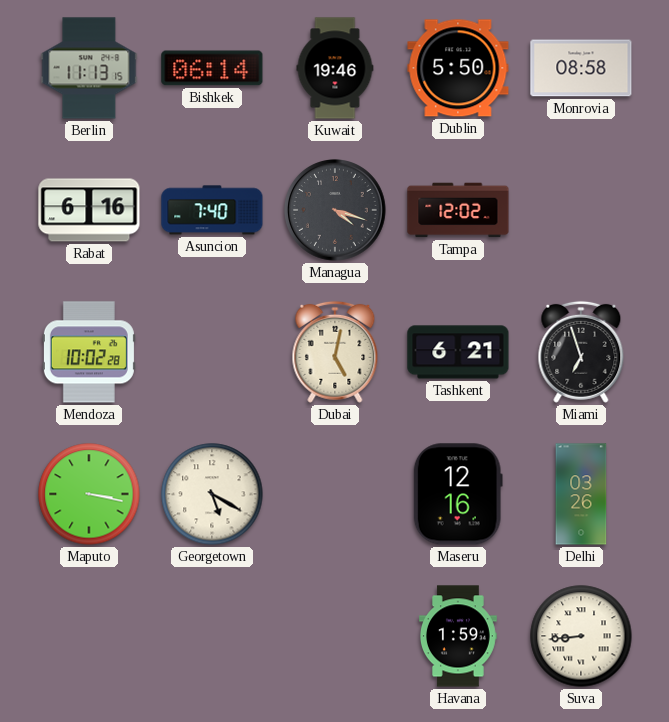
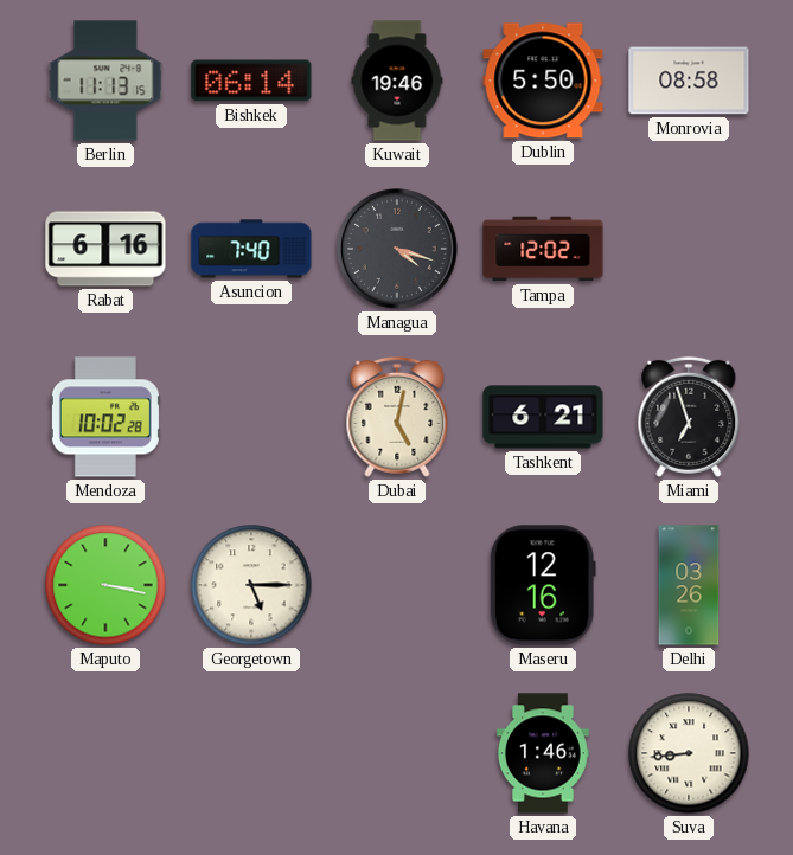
Georgetown: 5:20 -> 5:15 (251, 585)
Havana: 1:59 -> 1:46 (544, 753)
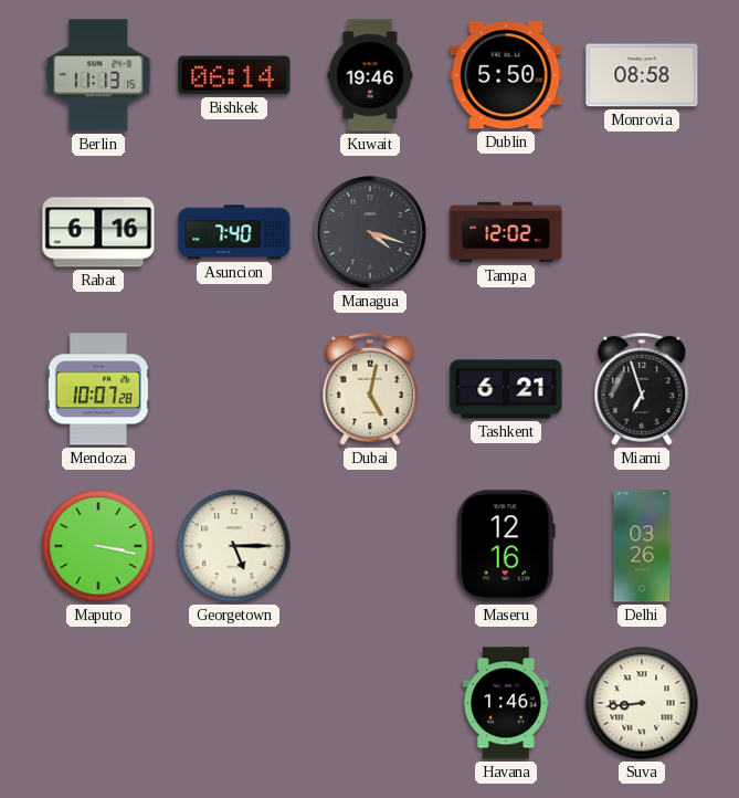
Mendoza: 10:02 -> 10:07 (98, 389)
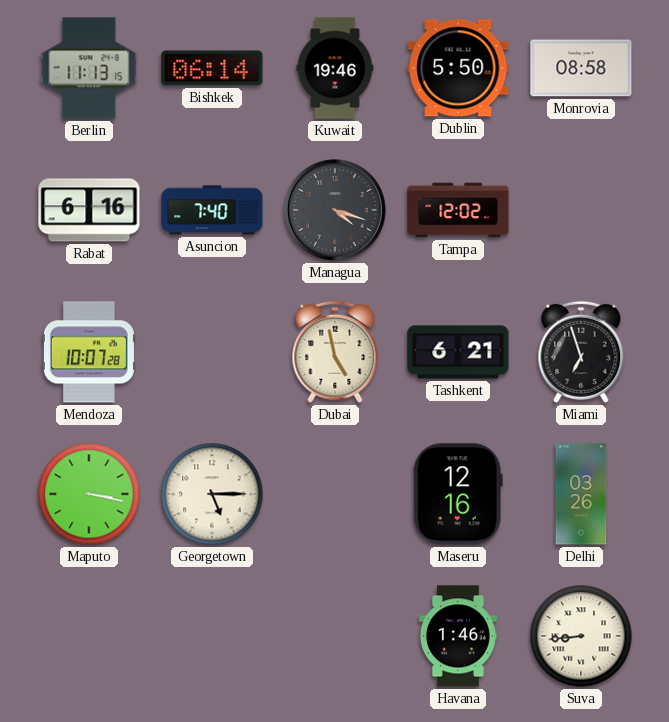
Dubai: 5:02 -> 4:58 (335, 352)
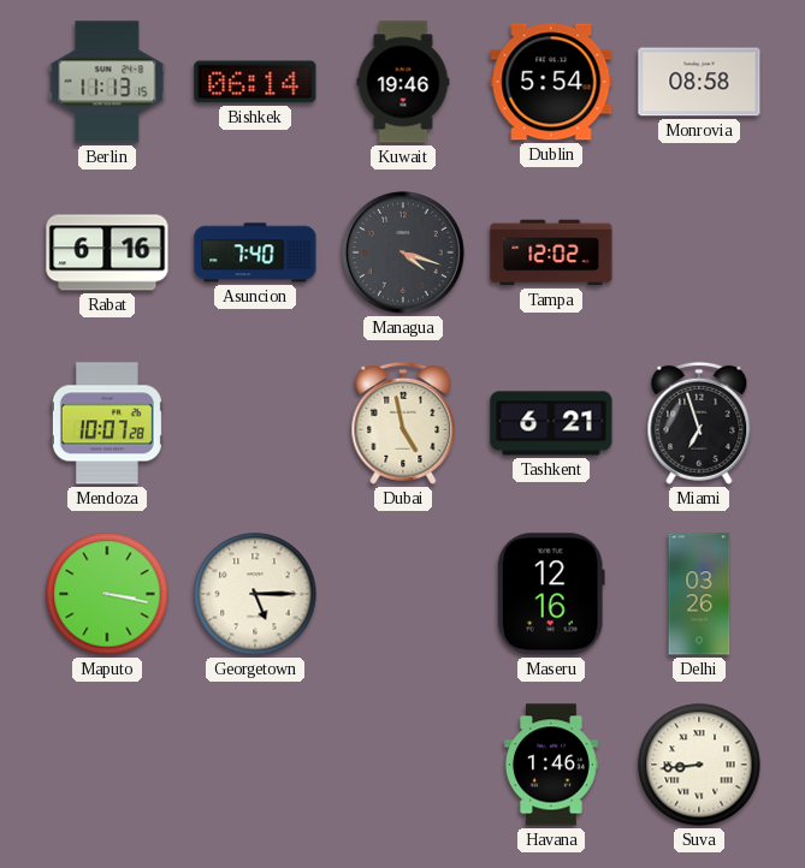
Dublin: 5:50 -> 5:54 (551, 82)
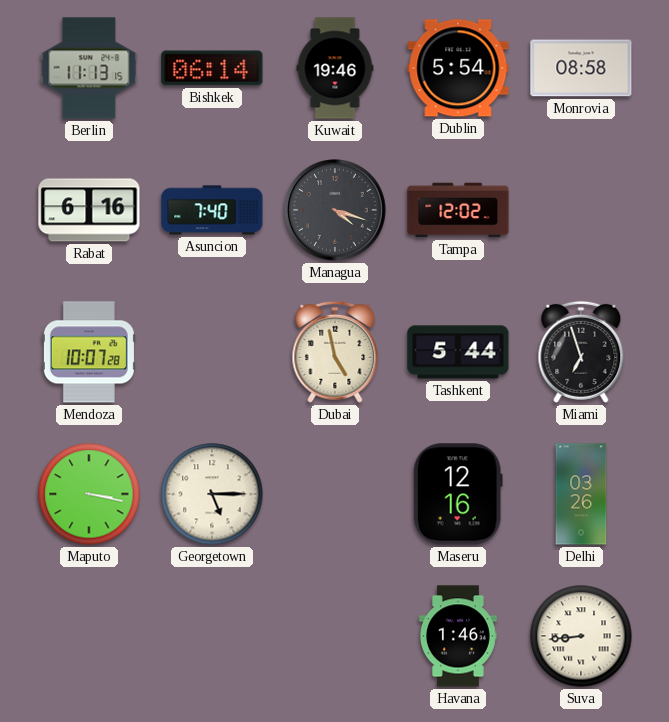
Tashkent: 6:21 -> 5:44 (458, 352)
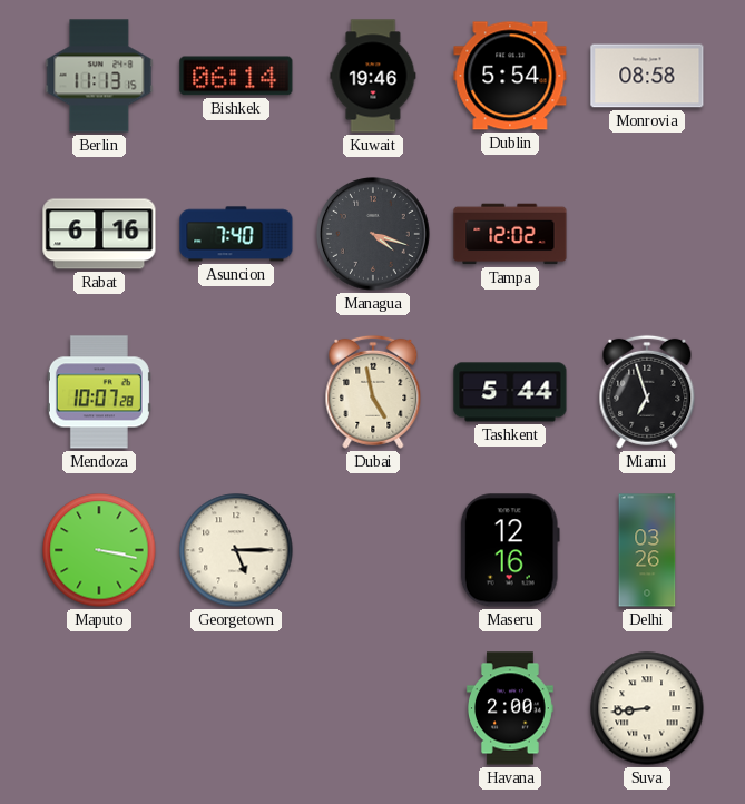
Havana: 1:46 -> 2:00 (511, 708)
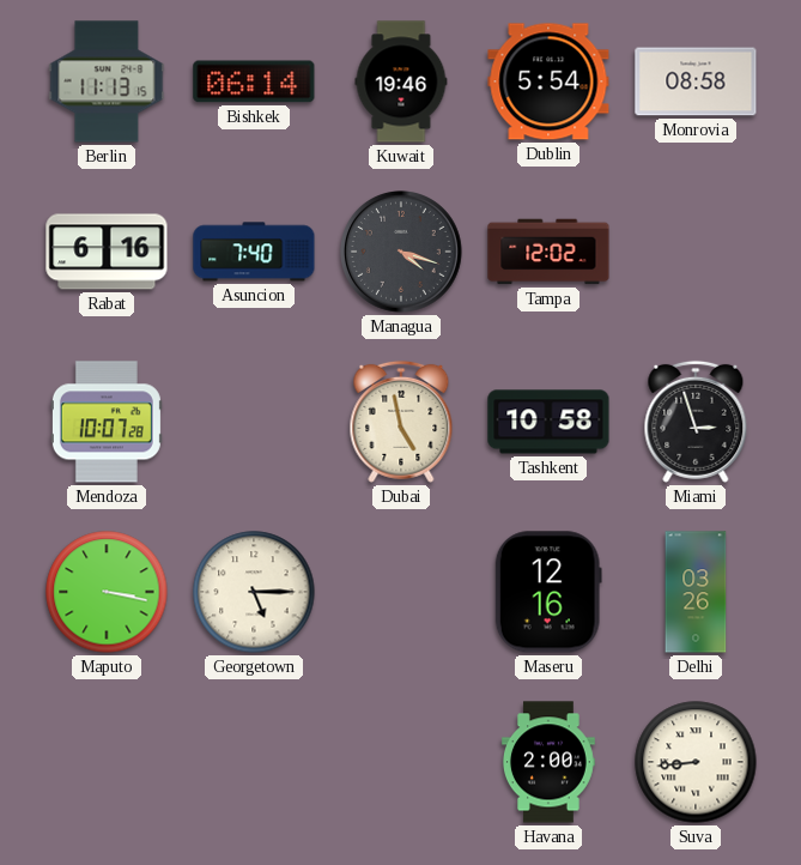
Tashkent: 5:44 -> 10:58 (548, 422)
Miami: 6:57 -> 2:57 (696, 422)
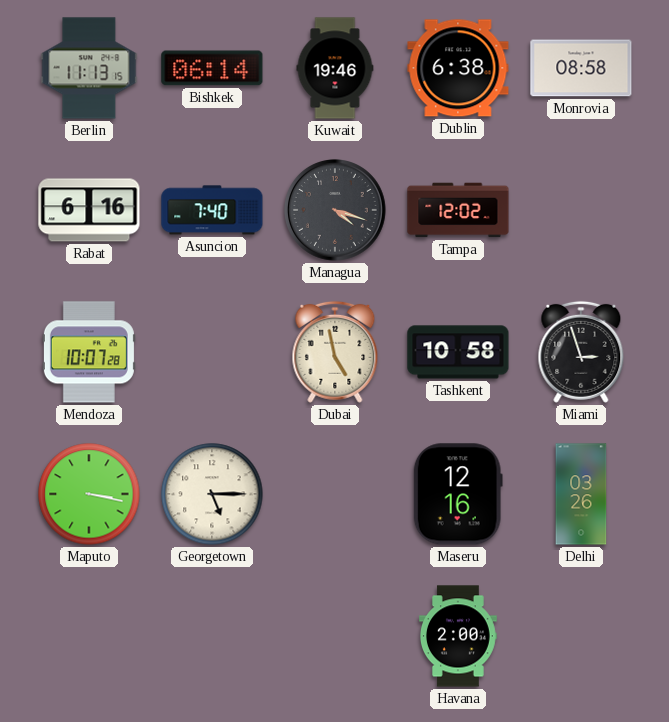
Dublin: 5:54 -> 6:38 (458, 68)
Suva: 8:44 -> none (696, 762)
